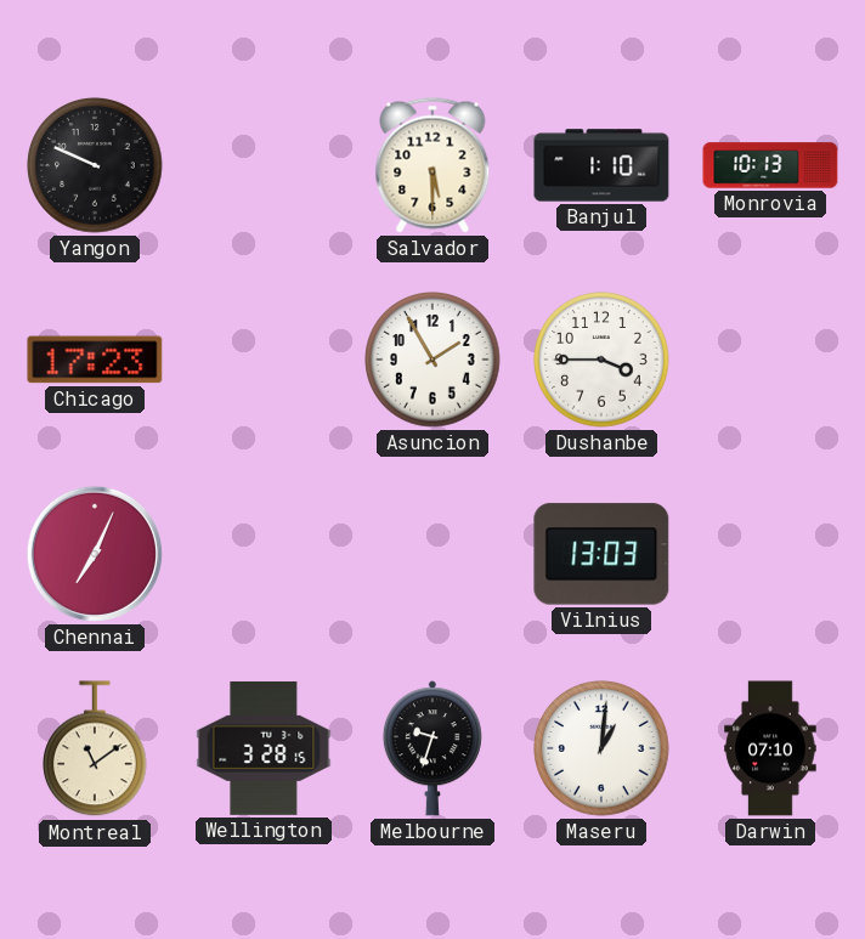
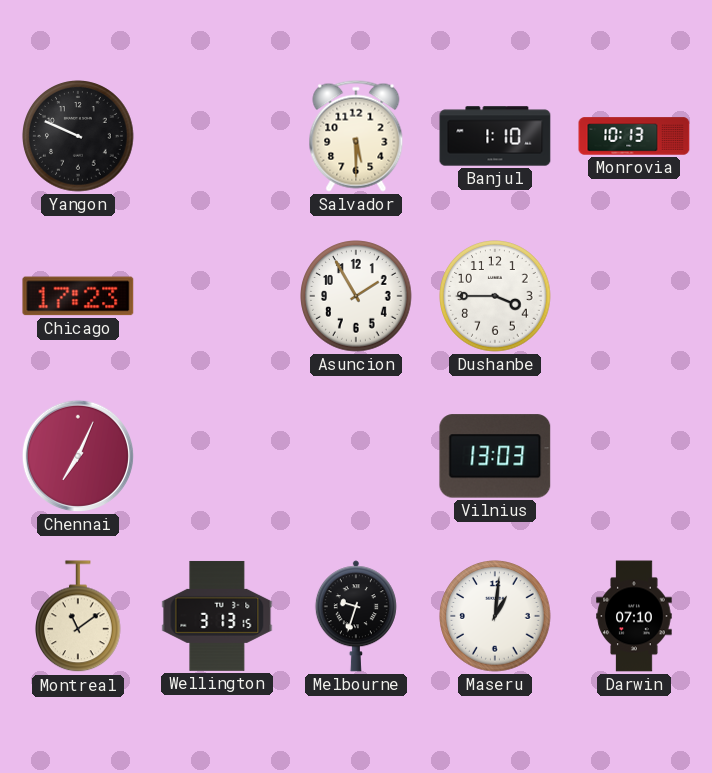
Wellington: 3:28 -> 3:13 (217, 616)
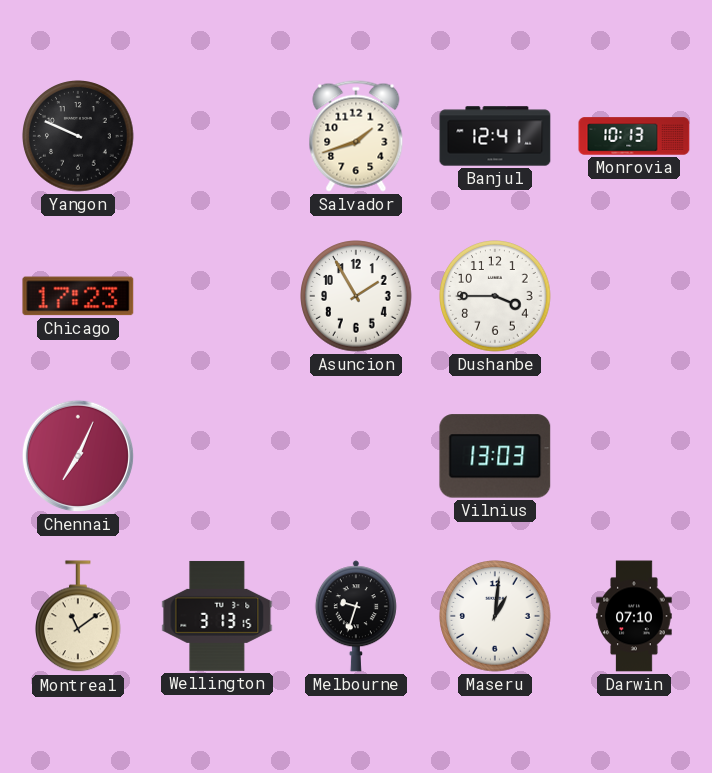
Salvador: 5:30 -> 1:42 (356, 136)
Banjul: 1:10 -> 12:41 (495, 136)
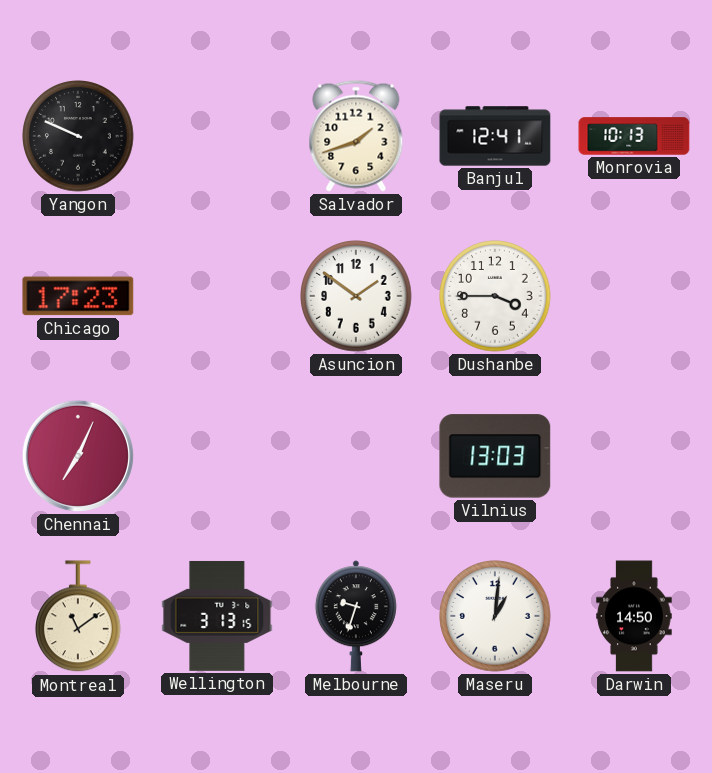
Asuncion: 1:55 -> 1:51 (356, 296)
Darwin: 07:10 -> 14:50 (634, 616)
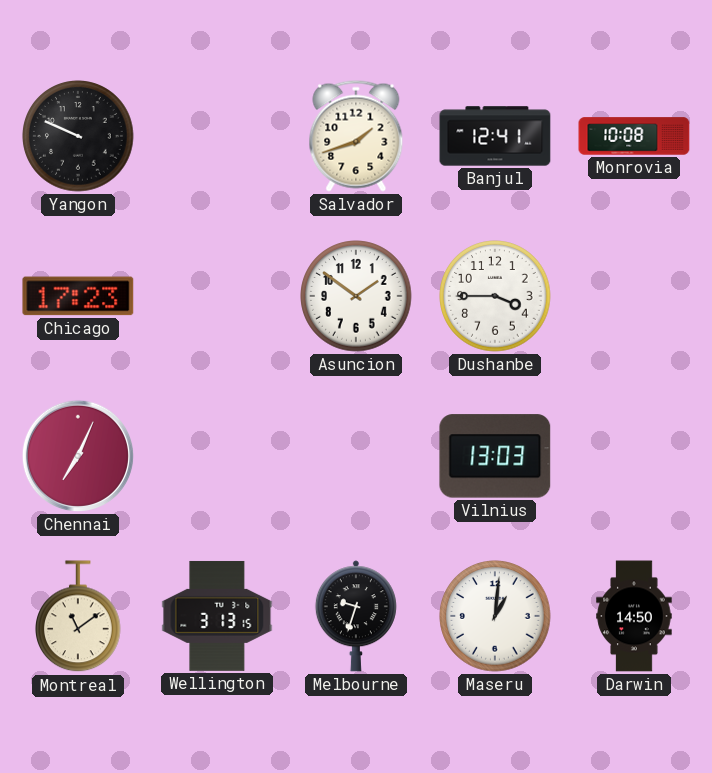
Monrovia: 10:13 -> 10:08 (634, 136)
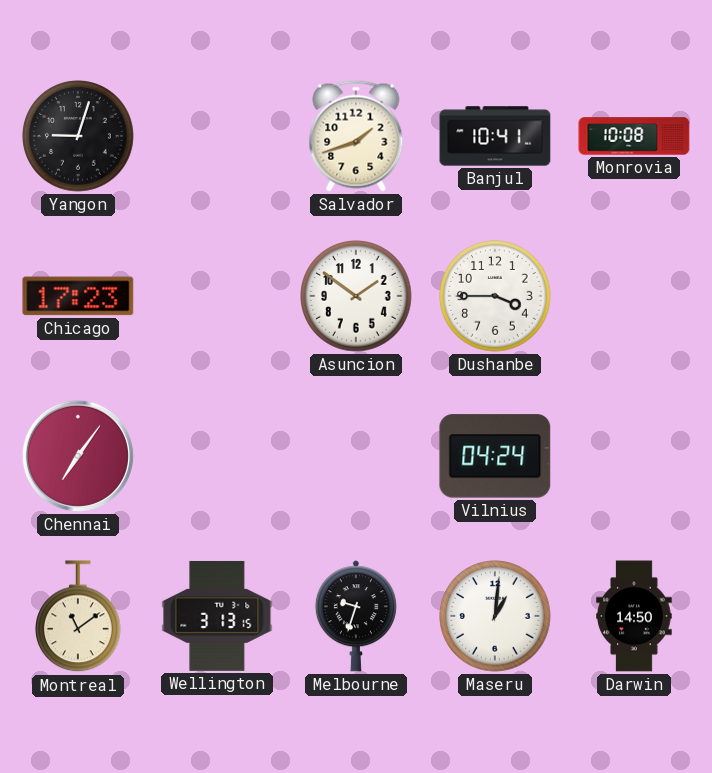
Yangon: 9:49 -> 9:03 (78, 136)
Banjul: 12:41 -> 10:41 (495, 136)
Chennai: 7:04 -> 7:06 (78, 456)
Vilnius: 13:03 -> 04:24 (495, 456)
